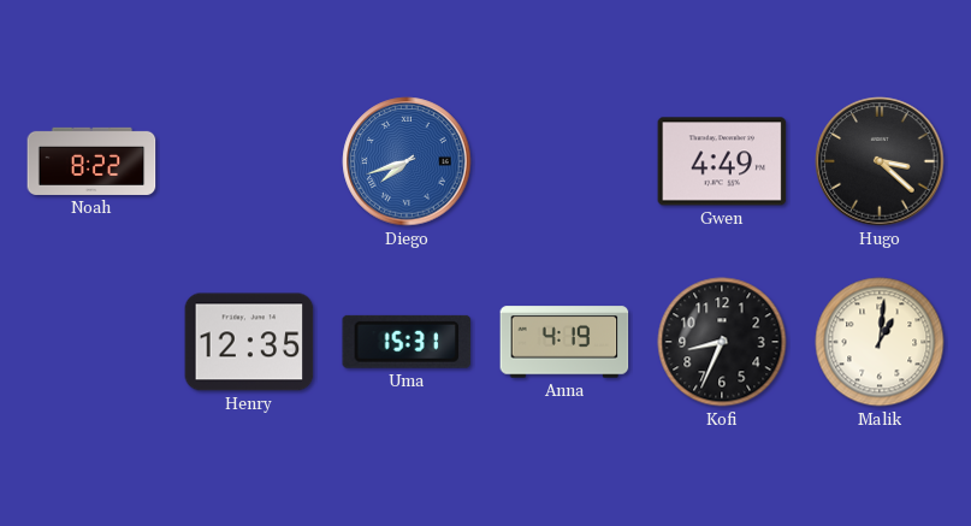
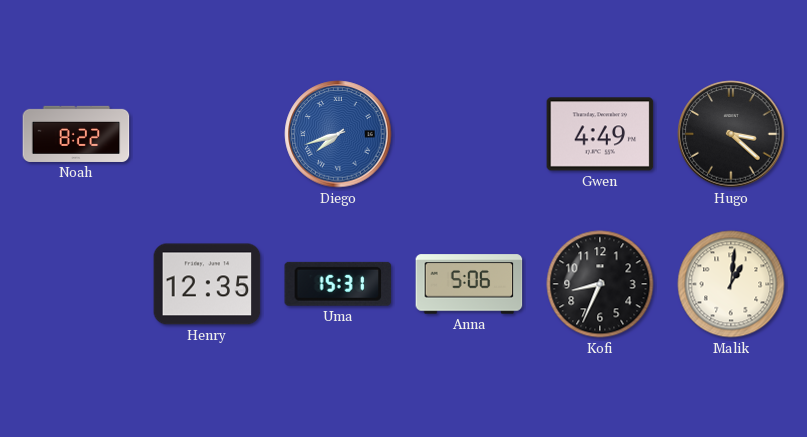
Anna: 4:19 -> 5:06 (469, 284)
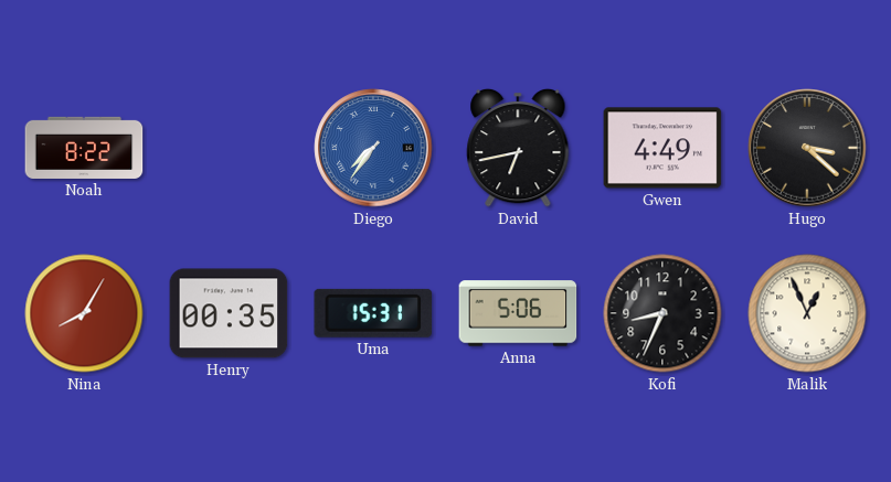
Diego: 7:42 -> 7:36 (373, 148)
David: none -> 6:43 (518, 148)
Nina: none -> 8:05 (84, 313)
Henry: 12:35 -> 00:35 (229, 313)
Malik: 1:01 -> 12:56 (807, 313)
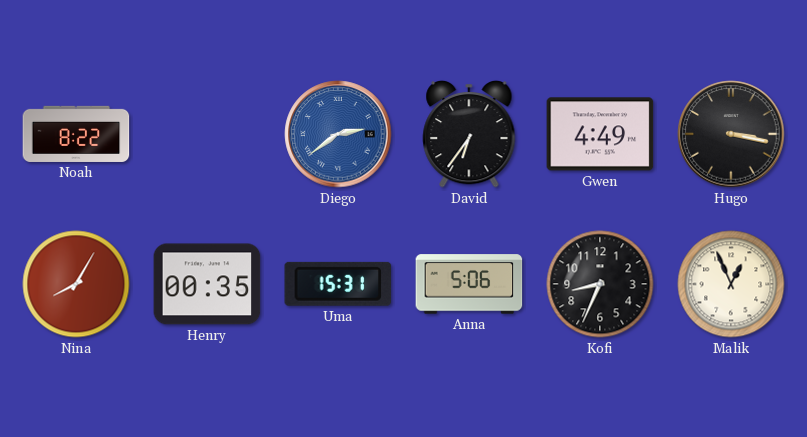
Diego: 7:36 -> 2:39 (338, 134)
David: 6:43 -> 6:36 (469, 134)
Hugo: 3:22 -> 3:17 (731, 134)
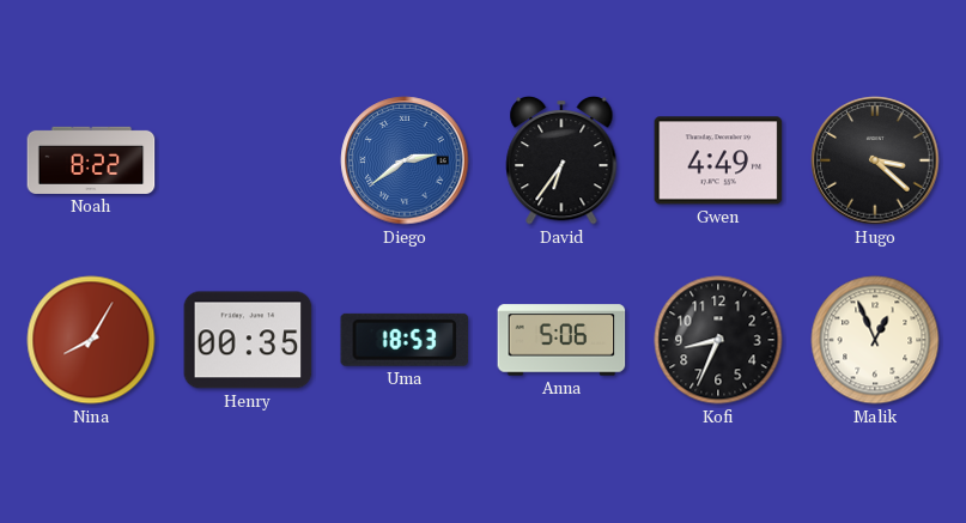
Hugo: 3:17 -> 3:22 (875, 160)
Uma: 15:31 -> 18:53 (405, 340)
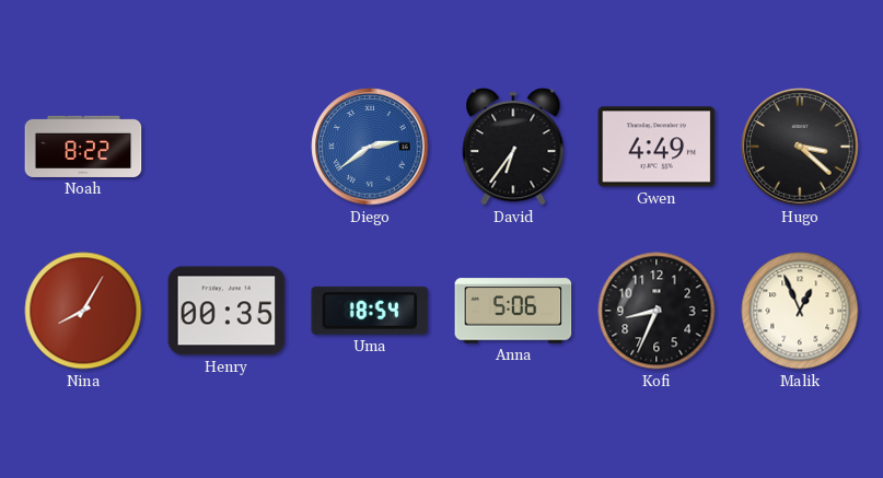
Uma: 18:53 -> 18:54 (370, 311)
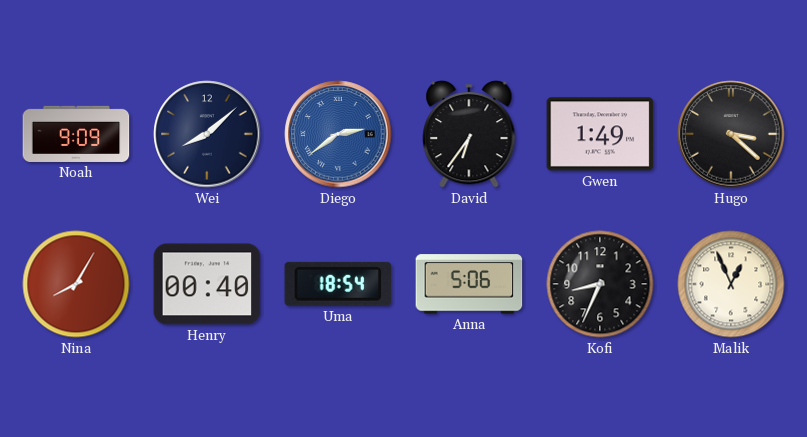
Noah: 8:22 -> 9:09 (76, 134)
Wei: none -> 8:08 (207, 134)
Gwen: 4:49 -> 1:49 (600, 134)
Henry: 00:35 -> 00:40 (207, 284)
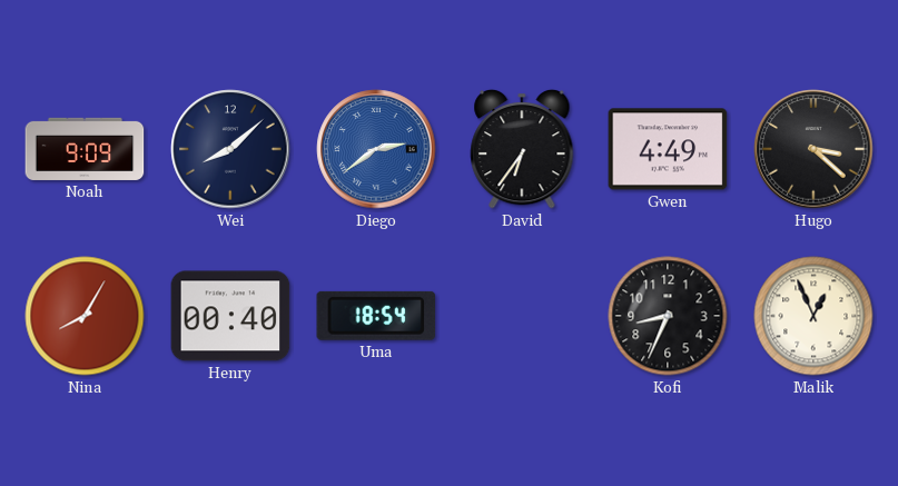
Gwen: 1:49 -> 4:49 (668, 149)
Anna: 5:06 -> none (469, 284)
